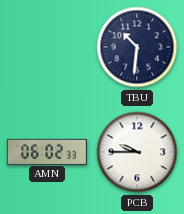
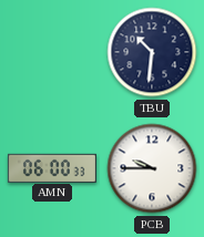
AMN: 06:02 -> 06:00 (52, 167)
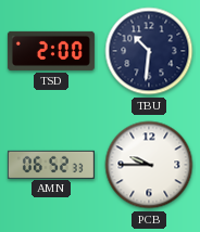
TSD: none -> 2:00 (51, 51)
AMN: 06:00 -> 06:52 (51, 164)
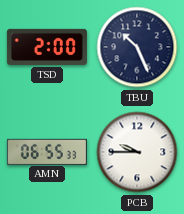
TBU: 10:31 -> 10:26 (137, 47)
AMN: 06:52 -> 06:55 (47, 151)
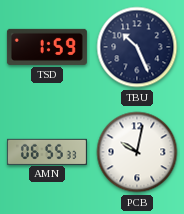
TSD: 2:00 -> 1:59 (47, 47)
PCB: 9:45 -> 10:02 (137, 152)
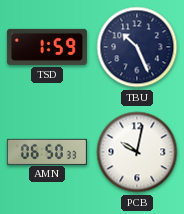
AMN: 06:55 -> 06:50 (47, 151)
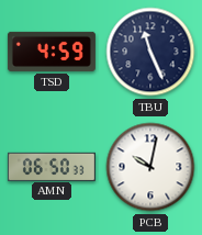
TSD: 1:59 -> 4:59 (52, 52)
TBU: 10:26 -> 11:26 (150, 52)
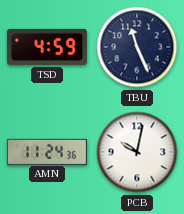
AMN: 06:50 -> 11:24 (47, 151)
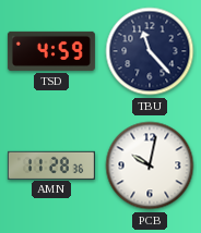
TBU: 11:26 -> 11:23 (150, 51)
AMN: 11:24 -> 11:28 (51, 164)
